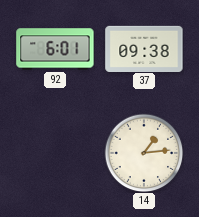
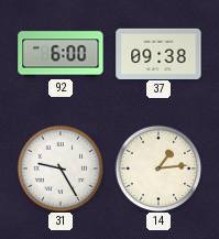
92: 6:01 -> 6:00 (61, 54)
31: none -> 9:25 (61, 169)
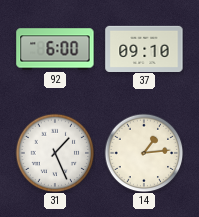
37: 09:38 -> 09:10 (144, 48)
31: 9:25 -> 1:26 (55, 153)
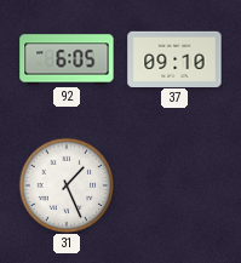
92: 6:00 -> 6:05 (67, 59)
14: 1:14 -> none (144, 153)
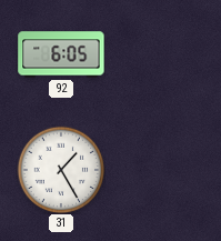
37: 09:10 -> none (174, 58)
31: 1:26 -> 1:25 (61, 170)
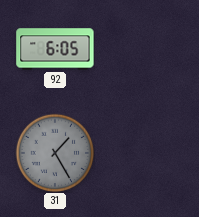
31 dial: white -> grey (55, 153)
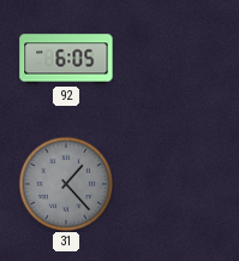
31: 1:25 -> 1:23 (66, 184)
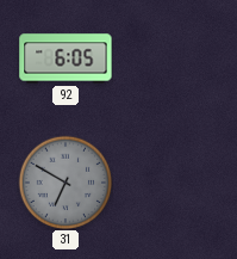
31: 1:23 -> 6:50 (66, 183)
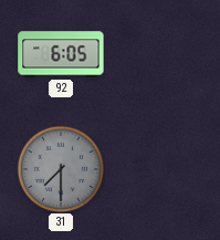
31: 6:50 -> 7:30 (61, 169)
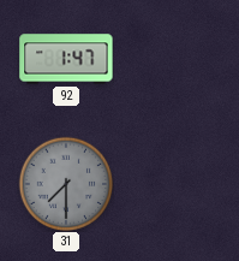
92: 6:05 -> 1:47 (66, 59)
